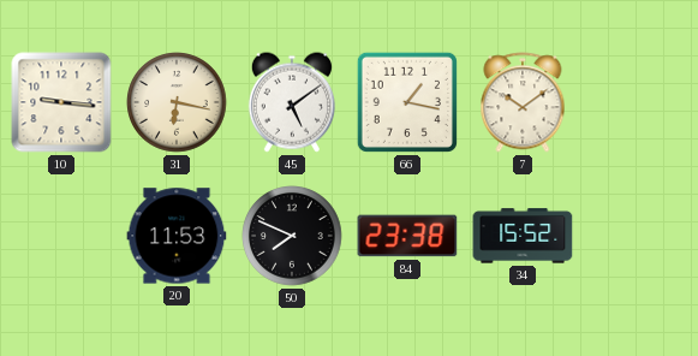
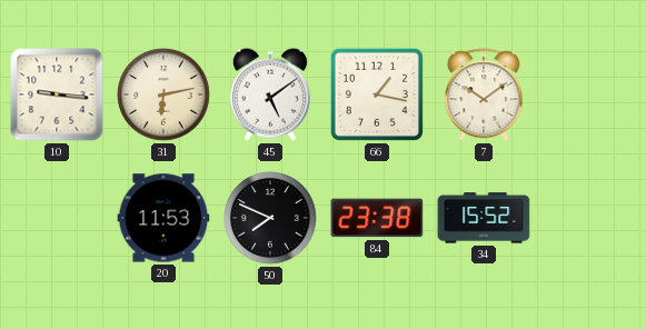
31: 6:17 -> 6:13 (163, 94)
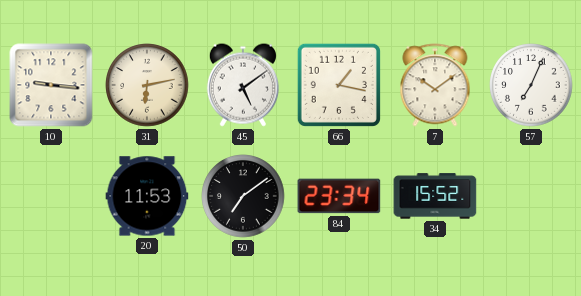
57: none -> 7:04 (531, 85)
50: 7:49 -> 7:09 (243, 196)
84: 23:38 -> 23:34 (339, 196)
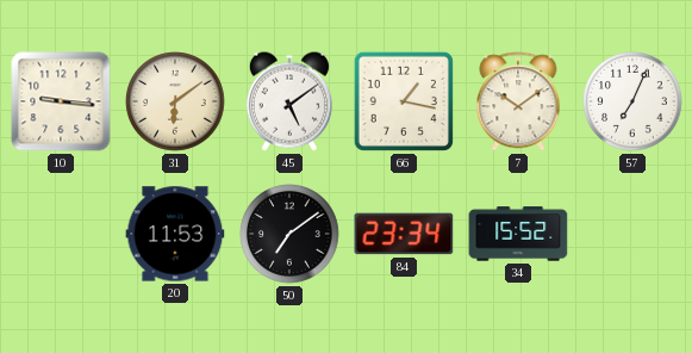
31: 6:13 -> 6:09 (175, 101)
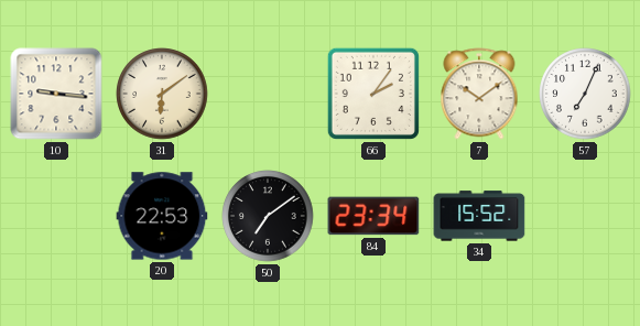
45: 5:09 -> none (289, 101)
66: 1:17 -> 2:06 (373, 94)
20: 11:53 -> 22:53 (162, 216)
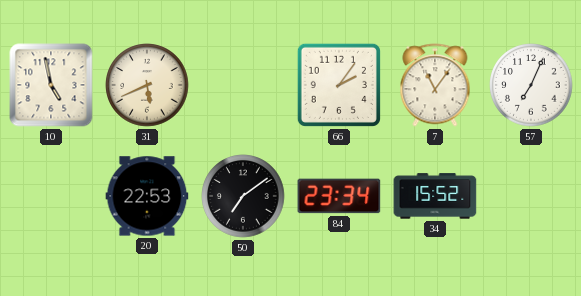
10: 9:16 -> 4:58 (51, 85)
31: 6:09 -> 5:41 (147, 85)
7: 10:09 -> 11:06 (435, 85)
